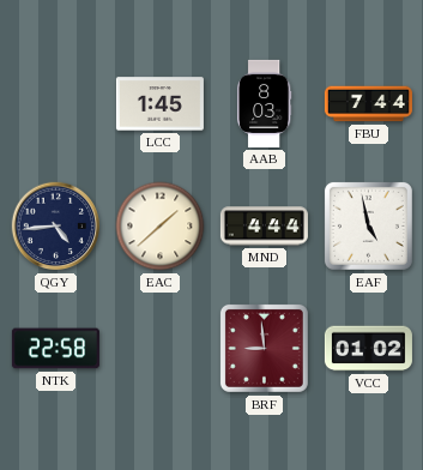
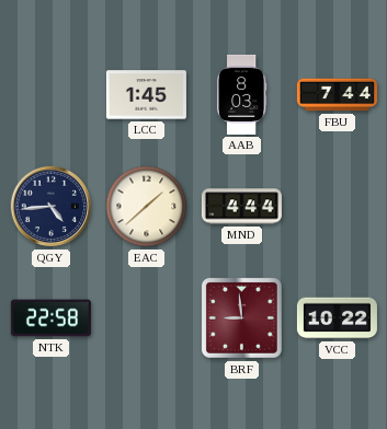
EAF: 4:58 -> none (368, 225)
VCC: 01:02 -> 10:22 (337, 318)
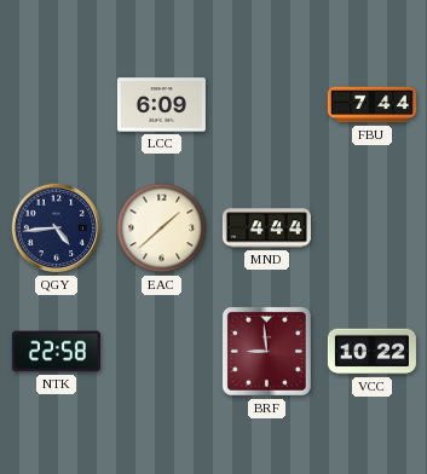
LCC: 1:45 -> 6:09 (161, 105)
AAB: 8:03 -> none (241, 94)
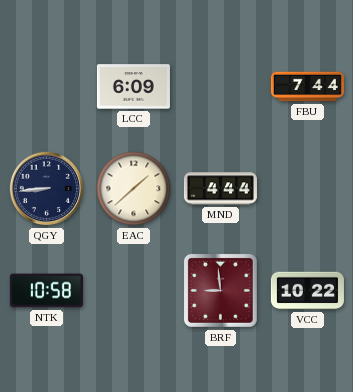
QGY: 4:44 -> 8:44 (47, 189)
NTK: 22:58 -> 10:58 (46, 291)
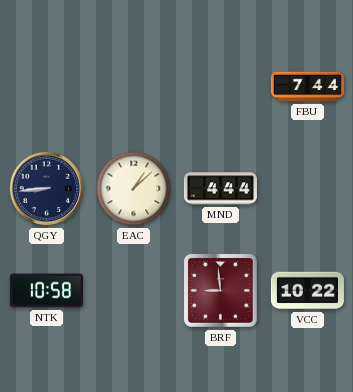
LCC: 6:09 -> none (133, 87)
EAC: 1:38 -> 1:08 (134, 189)
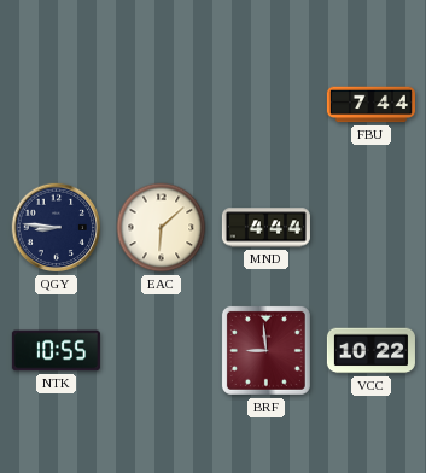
QGY: 8:44 -> 8:46 (57, 228)
EAC: 1:08 -> 6:08 (162, 228)
NTK: 10:58 -> 10:55 (56, 351)
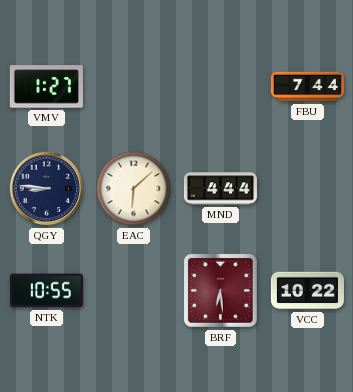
VMV: none -> 1:27 (46, 87)
BRF: 8:59 -> 6:29 (220, 290)
